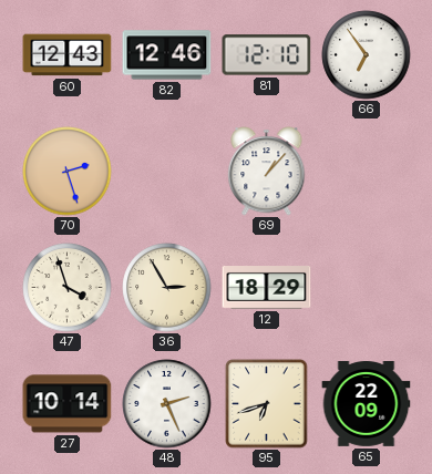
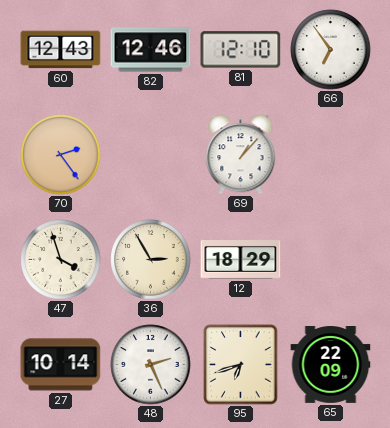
70: 2:27 -> 2:24 (61, 155)
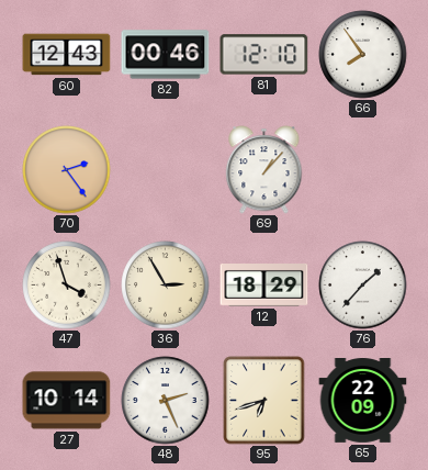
82: 12:46 -> 00:46 (166, 55)
66: 6:54 -> 7:54 (363, 55)
76: none -> 1:37 (363, 286)
